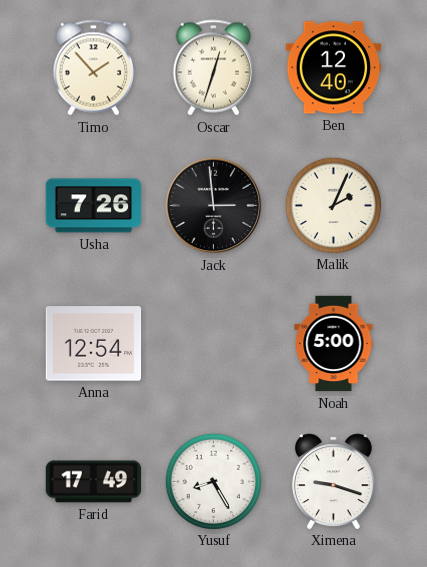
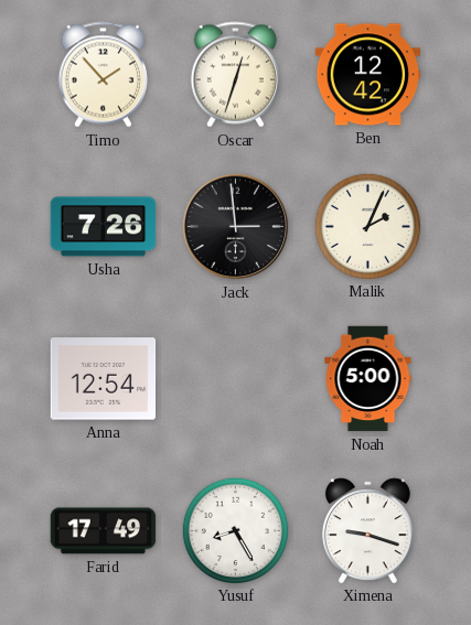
Ben: 12:40 -> 12:42 (368, 75)
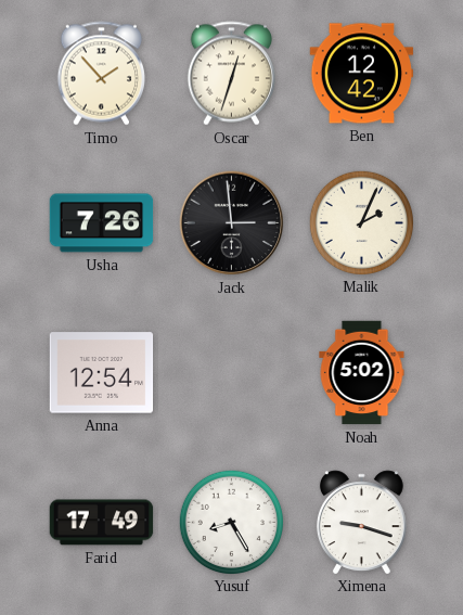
Noah: 5:00 -> 5:02 (362, 373)
